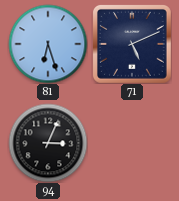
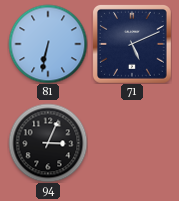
81: 6:27 -> 6:32 (48, 44)
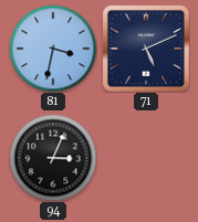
81: 6:32 -> 3:32 (53, 49)
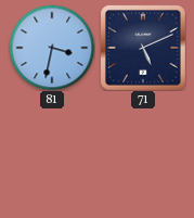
94: 3:04 -> none (53, 158)
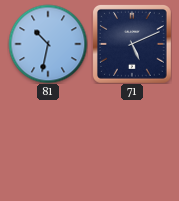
81: 3:32 -> 10:32 (48, 44)
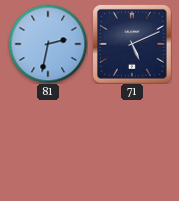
81: 10:32 -> 2:32 (48, 44)
